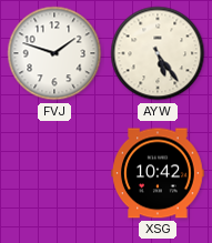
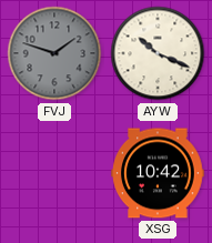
FVJ dial: white -> grey (54, 53)
AYW: 5:24 -> 10:19 (158, 53)
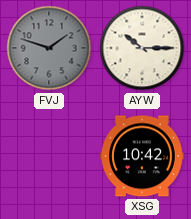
AYW: 10:19 -> 10:15 (142, 48)
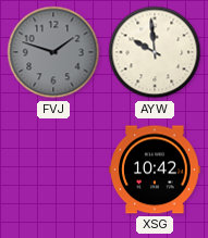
AYW: 10:15 -> 9:59 (155, 52)
